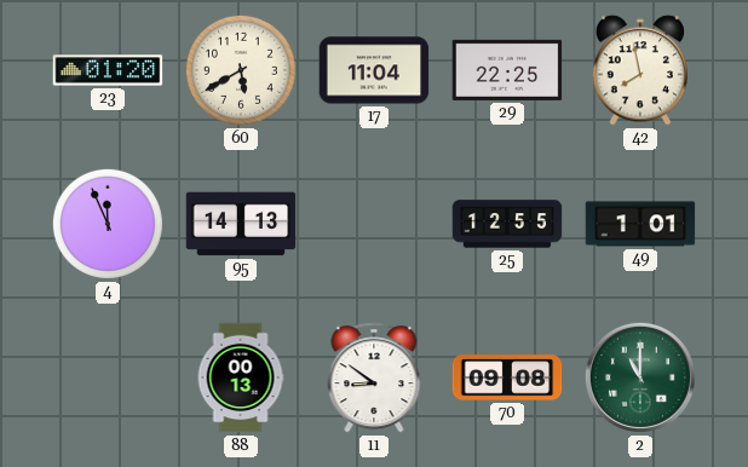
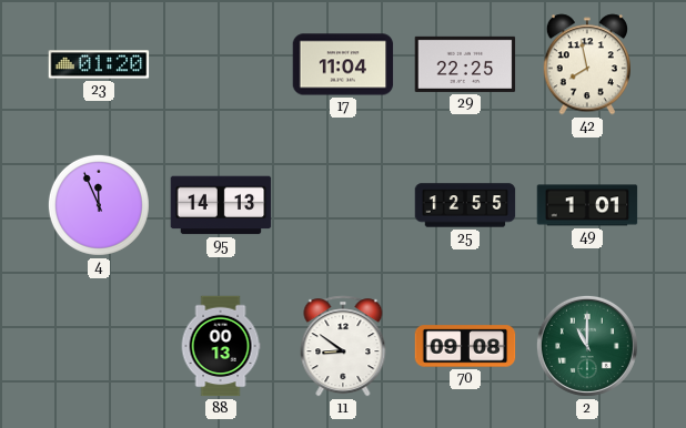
60: 5:40 -> none (241, 70)
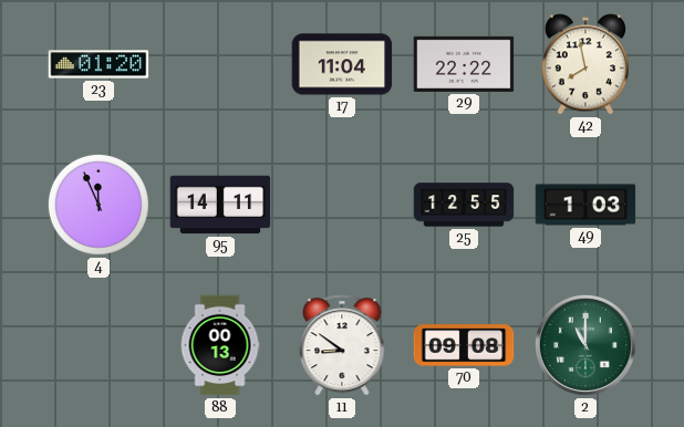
29: 22:25 -> 22:22 (464, 64)
95: 14:13 -> 14:11 (220, 205)
49: 1:01 -> 1:03 (585, 205)
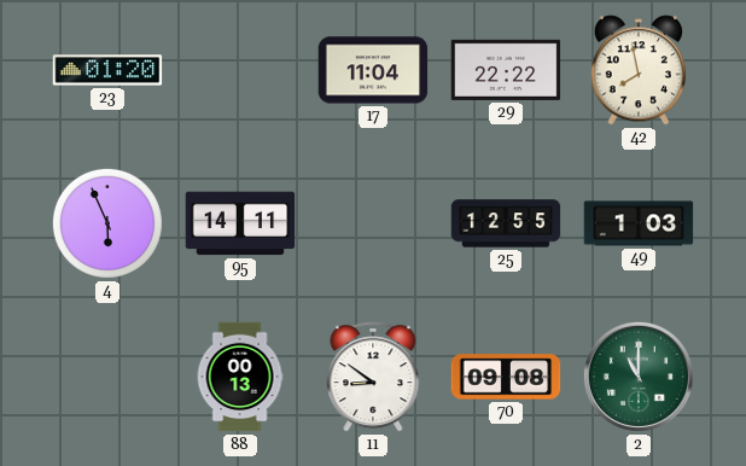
4: 11:56 -> 5:56 (107, 223)
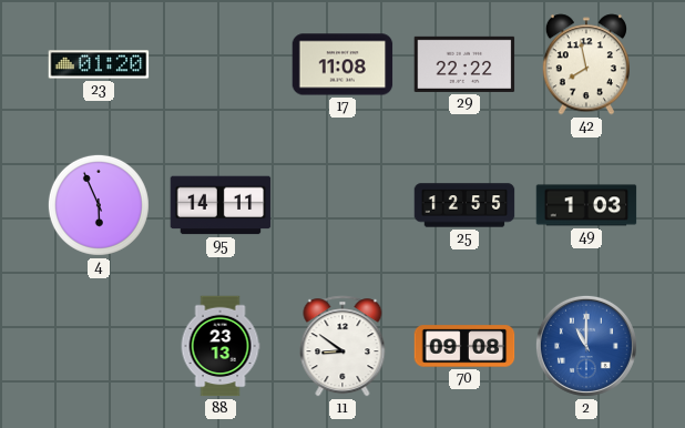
17: 11:04 -> 11:08 (343, 64)
88: 00:13 -> 23:13 (221, 346)
2 dial: green -> blue (586, 346)
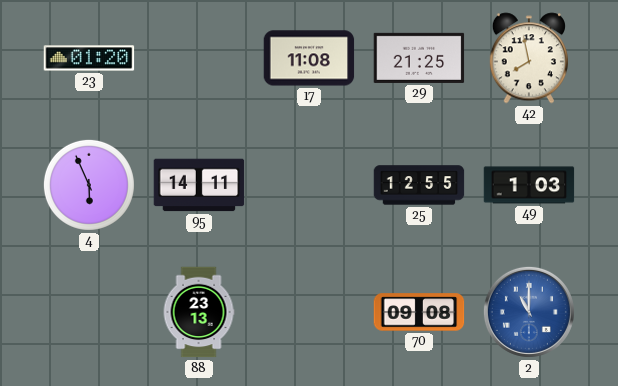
29: 22:22 -> 21:25 (419, 58)
11: 8:51 -> none (343, 346)
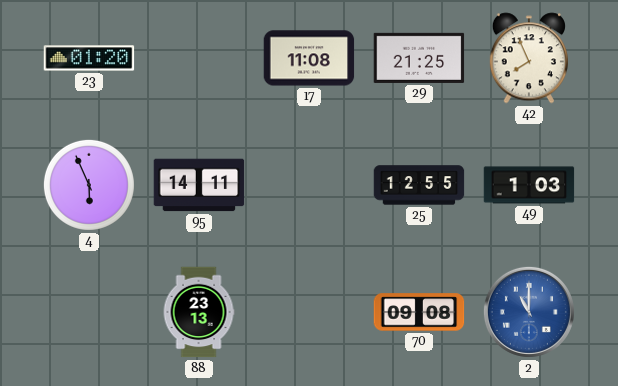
42: 7:58 -> 7:56 (528, 58)
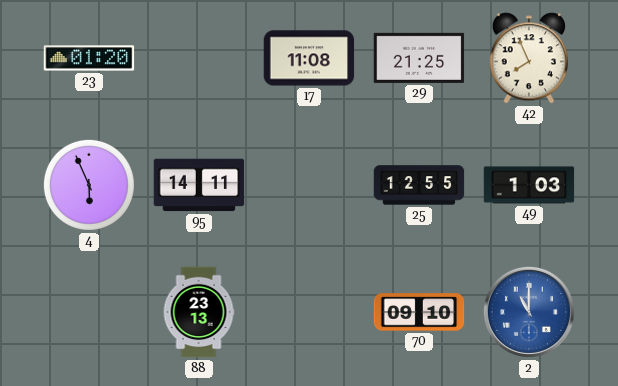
70: 09:08 -> 09:10 (419, 312)
